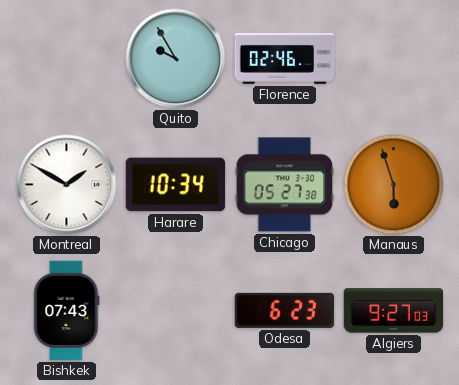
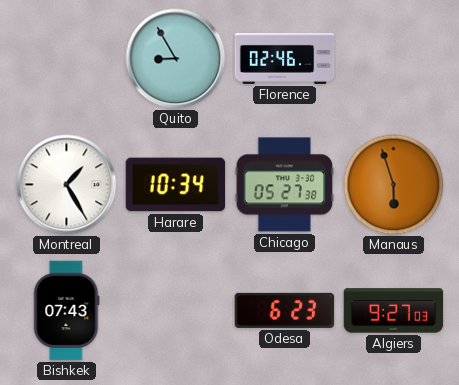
Quito: 9:55 -> 8:55 (176, 59)
Montreal: 1:50 -> 1:25 (67, 185)
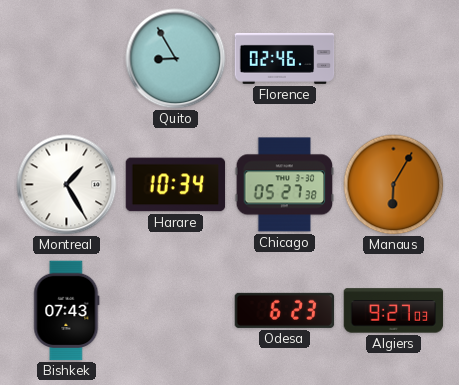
Manaus: 5:57 -> 6:05 (394, 185)
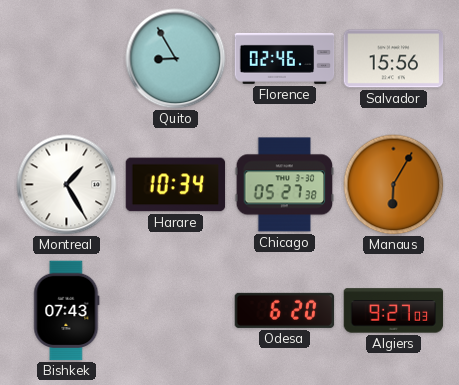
Salvador: none -> 15:56 (394, 59)
Odesa: 6:23 -> 6:20 (285, 310)
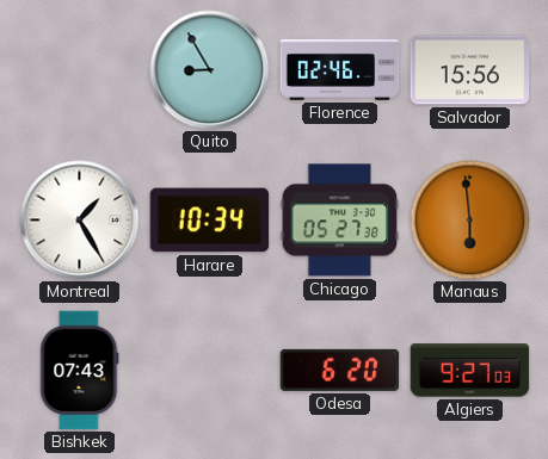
Manaus: 6:05 -> 5:59 (470, 221)
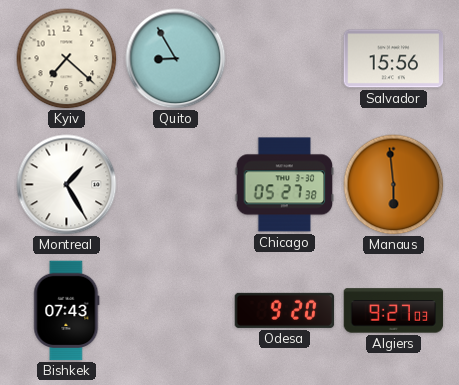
Kyiv: none -> 7:22 (67, 59)
Florence: 02:46 -> none (340, 69)
Harare: 10:34 -> none (210, 221)
Odesa: 6:20 -> 9:20 (285, 310)
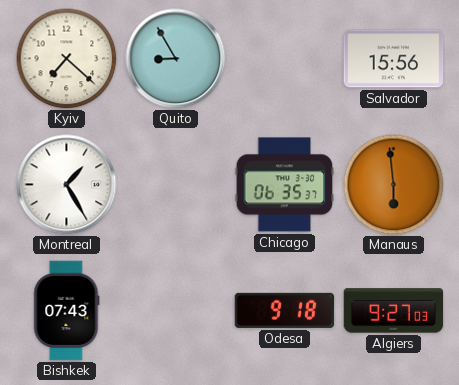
Chicago: 05:27 -> 06:35 (285, 185)
Odesa: 9:20 -> 9:18 (285, 310)
